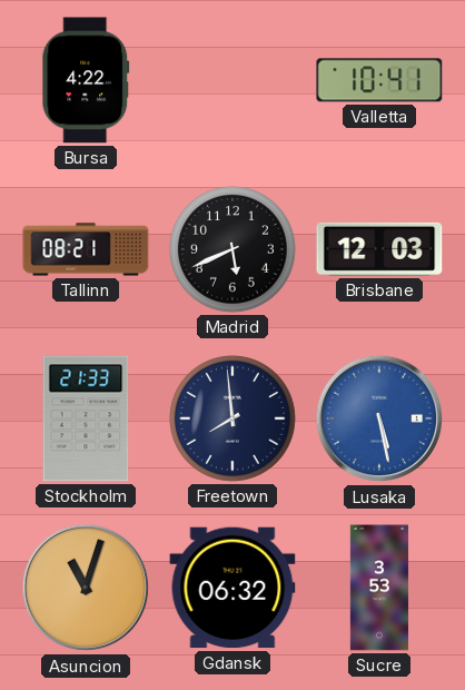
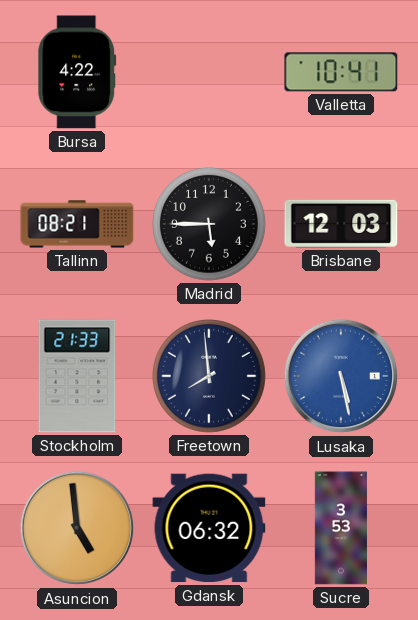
Madrid: 5:41 -> 5:45 (210, 225)
Asuncion: 11:03 -> 4:59 (77, 528)
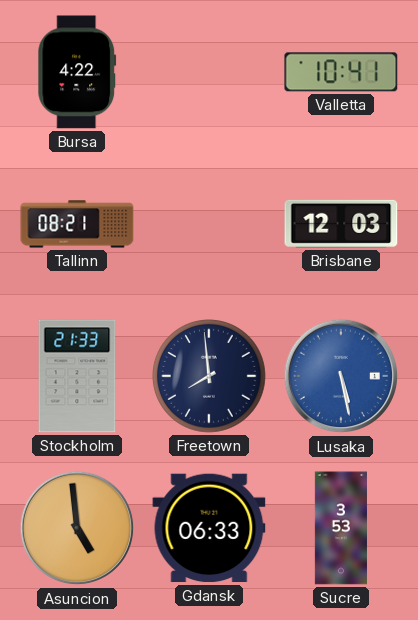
Madrid: 5:45 -> none (210, 225)
Gdansk: 06:32 -> 06:33 (209, 528)
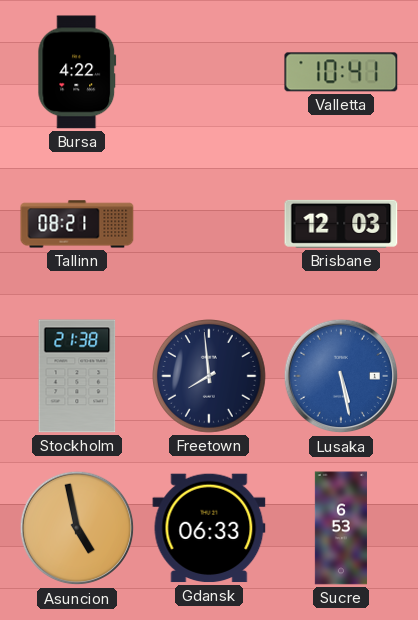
Stockholm: 21:33 -> 21:38 (77, 376)
Asuncion: 4:59 -> 4:58 (77, 528)
Sucre: 3:53 -> 6:53 (341, 528)
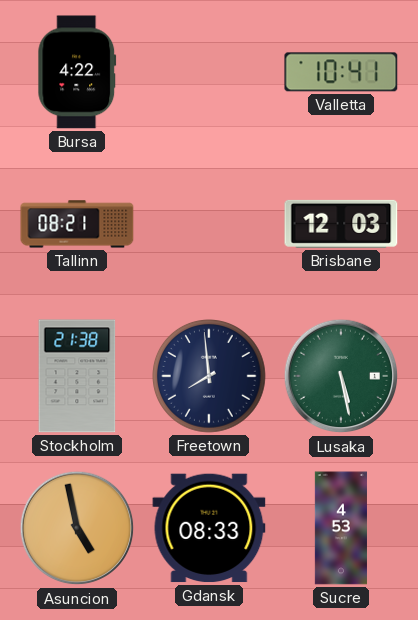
Lusaka dial: blue -> green (341, 376)
Gdansk: 06:33 -> 08:33 (209, 528)
Sucre: 6:53 -> 4:53 (341, 528)
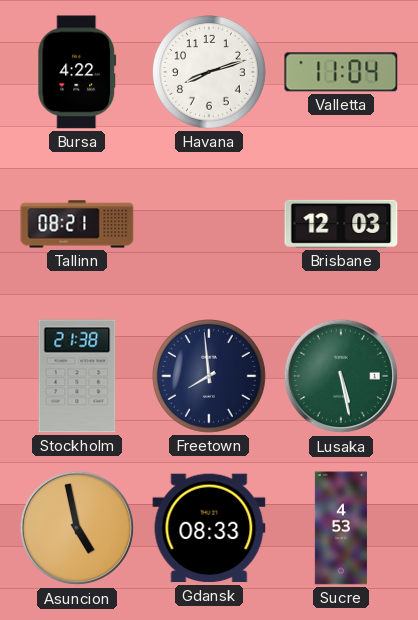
Havana: none -> 8:12 (210, 73)
Valletta: 10:41 -> 11:04 (341, 72)
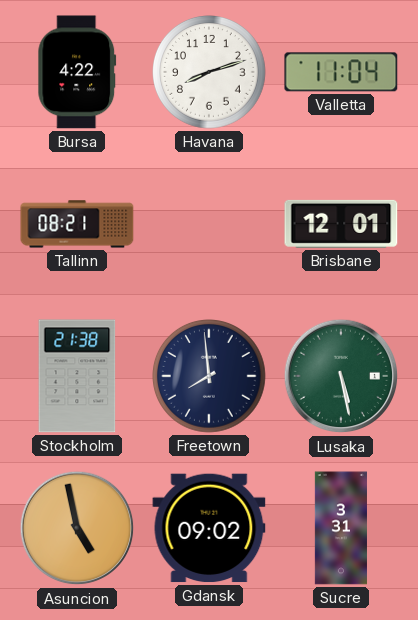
Brisbane: 12:03 -> 12:01 (341, 224)
Gdansk: 08:33 -> 09:02 (209, 528)
Sucre: 4:53 -> 3:31 (341, 528)
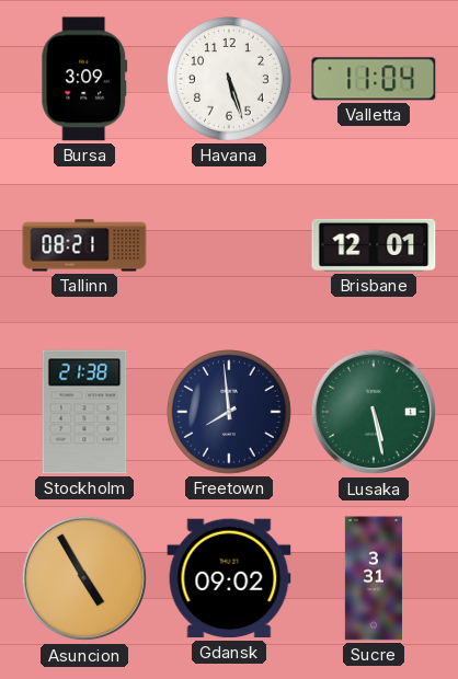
Bursa: 4:22 -> 3:09 (84, 79)
Havana: 8:12 -> 5:27 (230, 80)
Asuncion: 4:58 -> 4:55 (84, 578)
